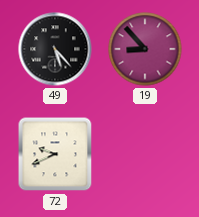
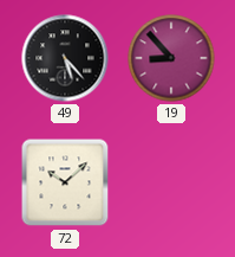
72: 9:41 -> 10:08 (65, 182)
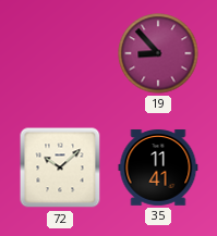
49: 5:23 -> none (65, 58)
35: none -> 11:41 (158, 169)
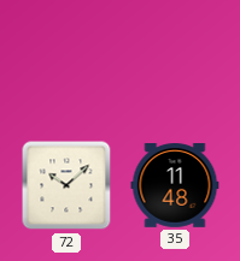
19: 8:53 -> none (158, 53)
35: 11:41 -> 11:48 (175, 186)
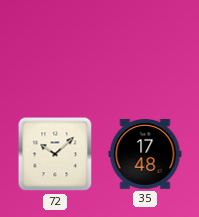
35: 11:48 -> 17:48 (145, 155)
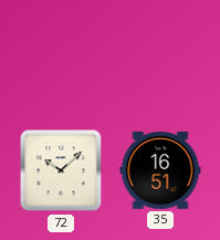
35: 17:48 -> 16:51 (160, 171)
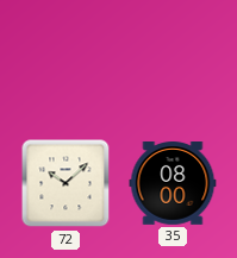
35: 16:51 -> 08:00 (173, 184)
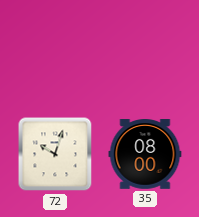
72: 10:08 -> 10:03 (55, 154)
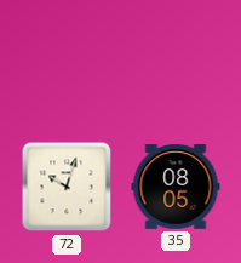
35: 08:00 -> 08:05 (176, 188)
